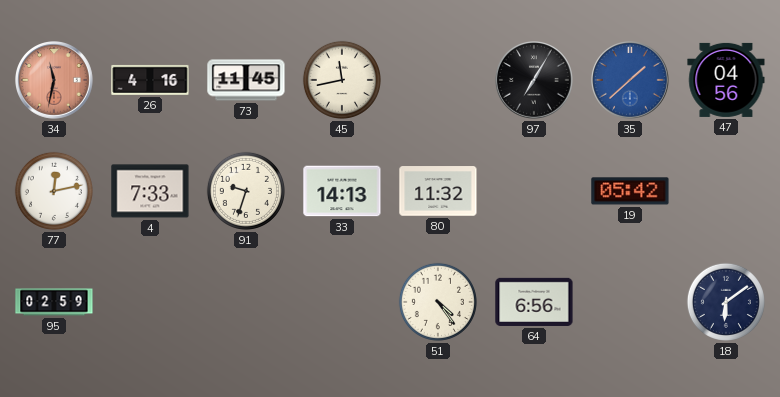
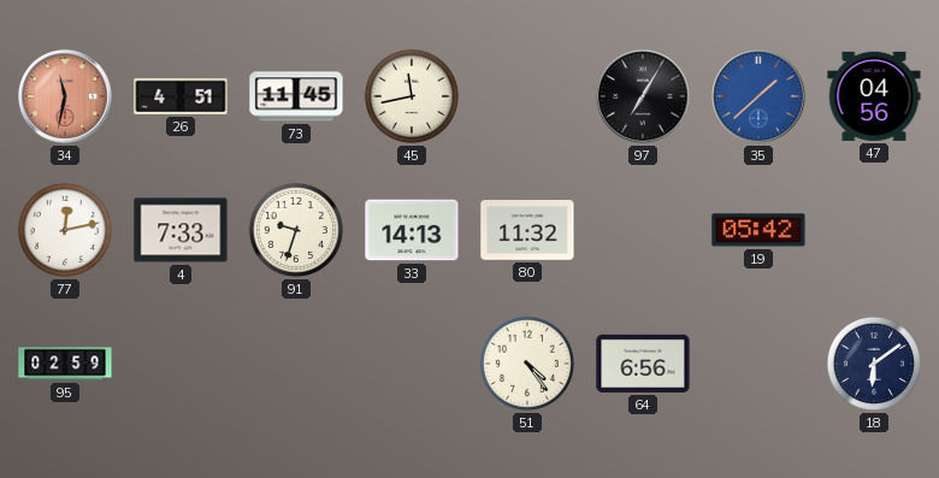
26: 4:16 -> 4:51 (181, 96)
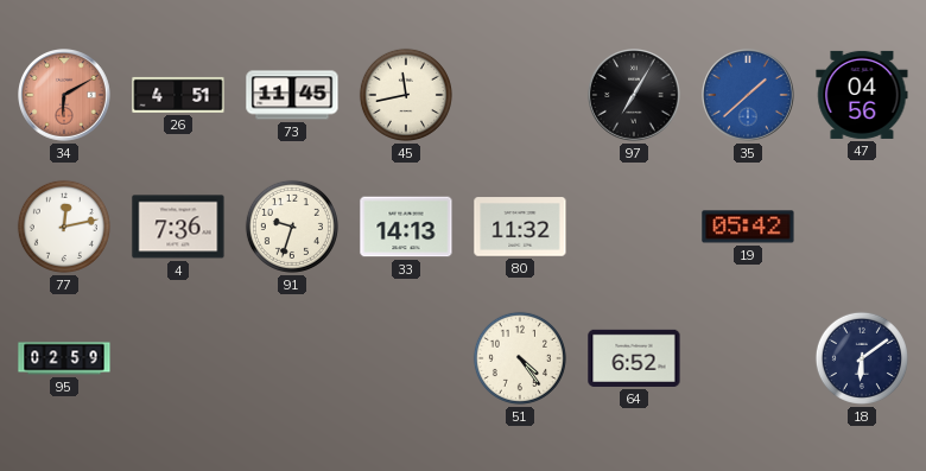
34: 11:32 -> 6:10 (65, 96)
4: 7:33 -> 7:36 (178, 227)
64: 6:56 -> 6:52 (634, 358)
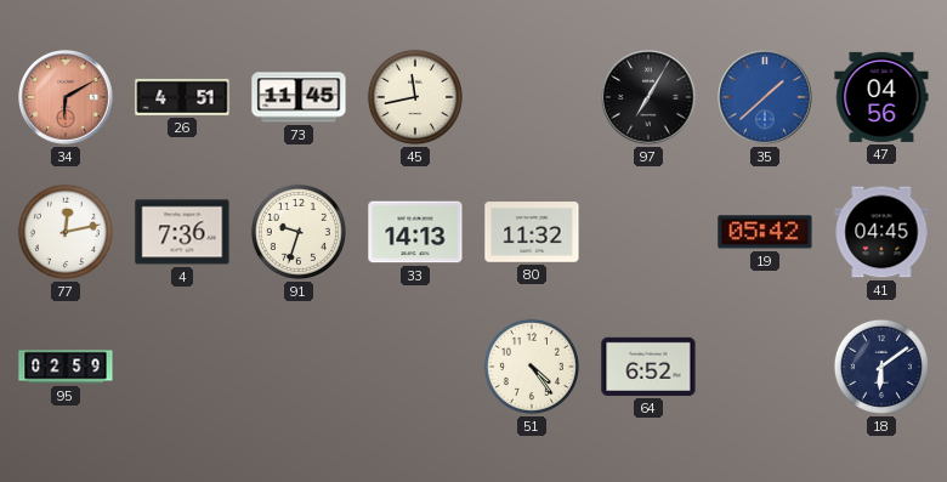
41: none -> 04:45 (881, 232)
